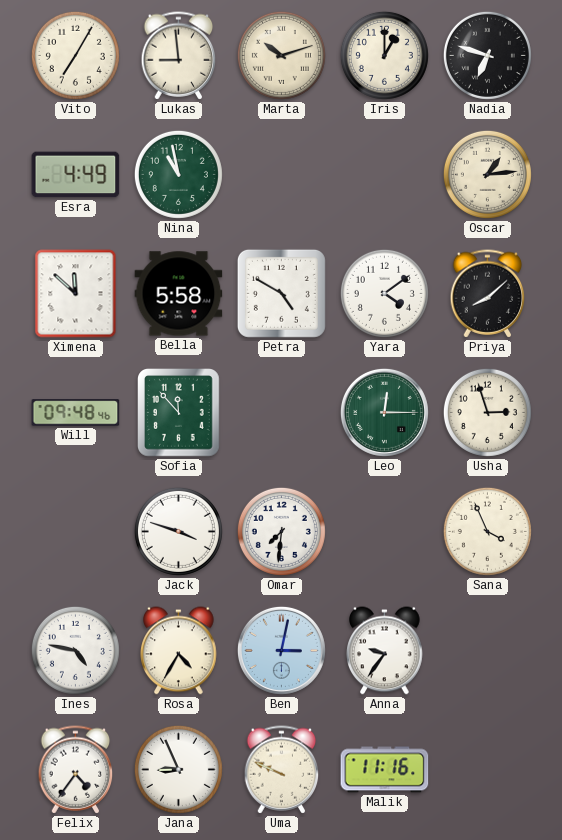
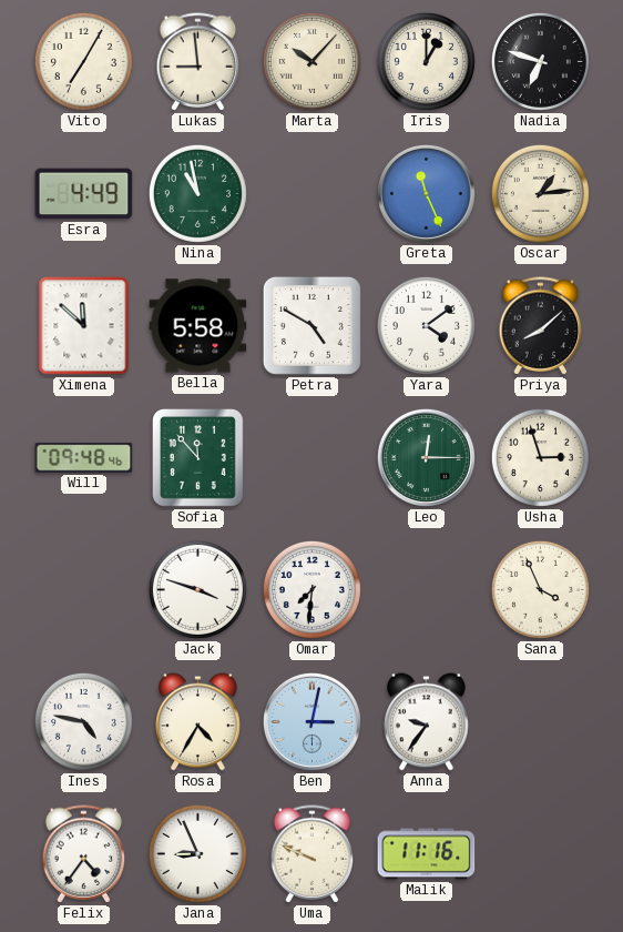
Marta: 10:12 -> 10:07 (311, 61)
Greta: none -> 11:26 (426, 193)
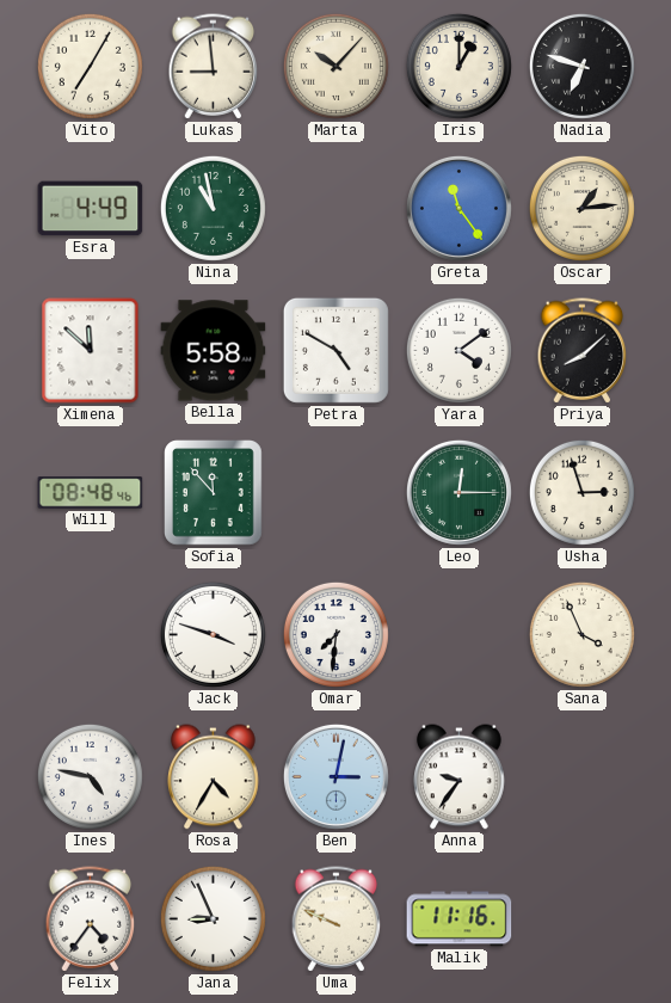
Greta: 11:26 -> 11:24 (458, 208)
Will: 09:48 -> 08:48 (91, 493)
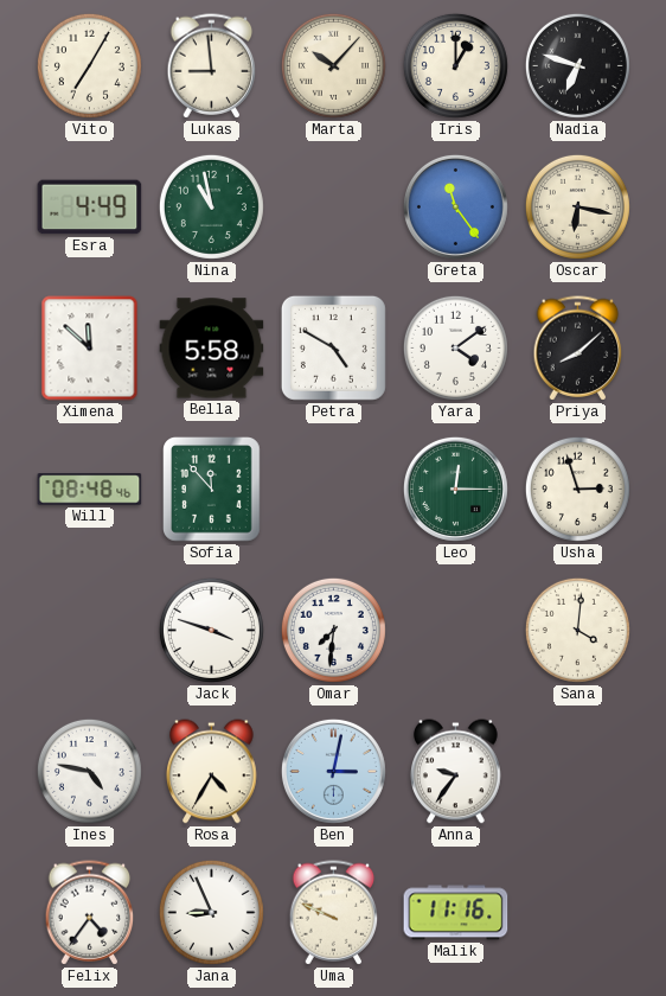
Oscar: 1:14 -> 6:17 (577, 206)
Sana: 3:56 -> 4:01 (577, 630)
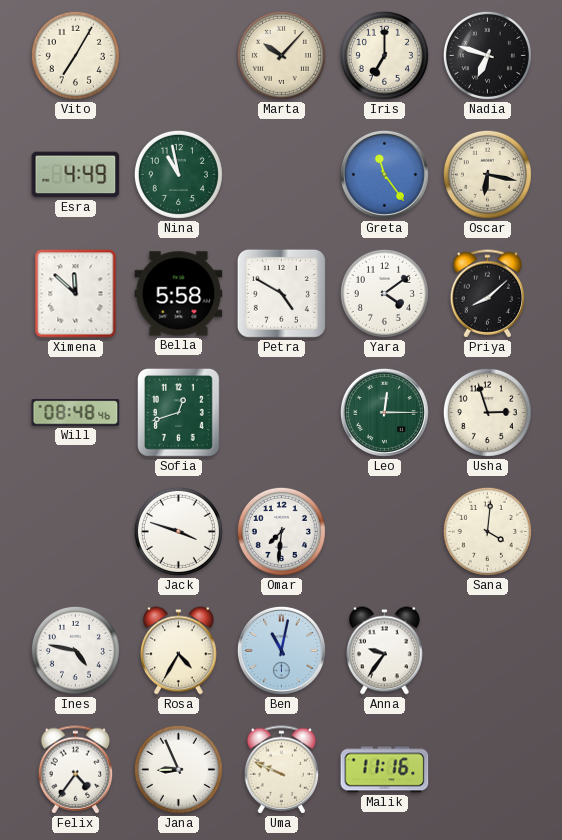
Lukas: 8:59 -> none (212, 66)
Iris: 1:00 -> 7:00 (384, 55)
Sofia: 11:53 -> 12:42 (179, 413)
Ben: 3:02 -> 11:02 (281, 650)
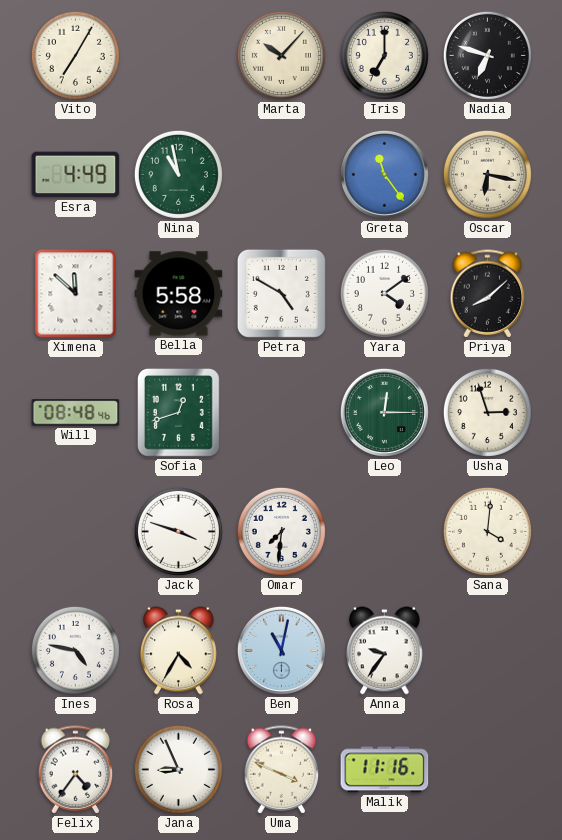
Uma: 9:49 -> 3:49 (282, 770)
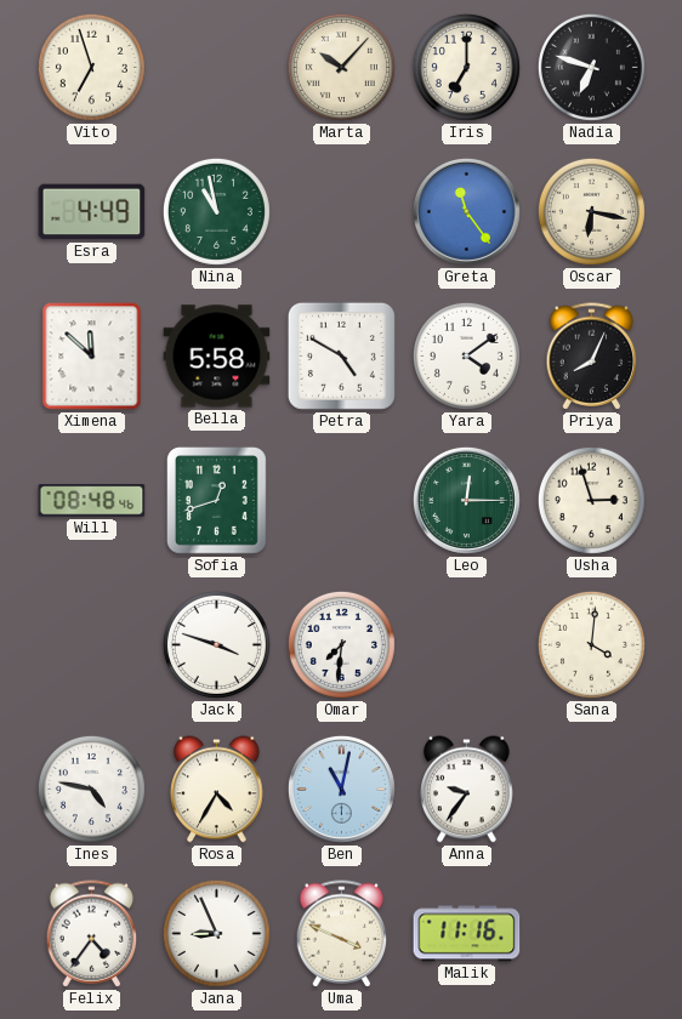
Vito: 7:05 -> 6:57 (91, 67)
Priya: 8:08 -> 8:04 (592, 357)
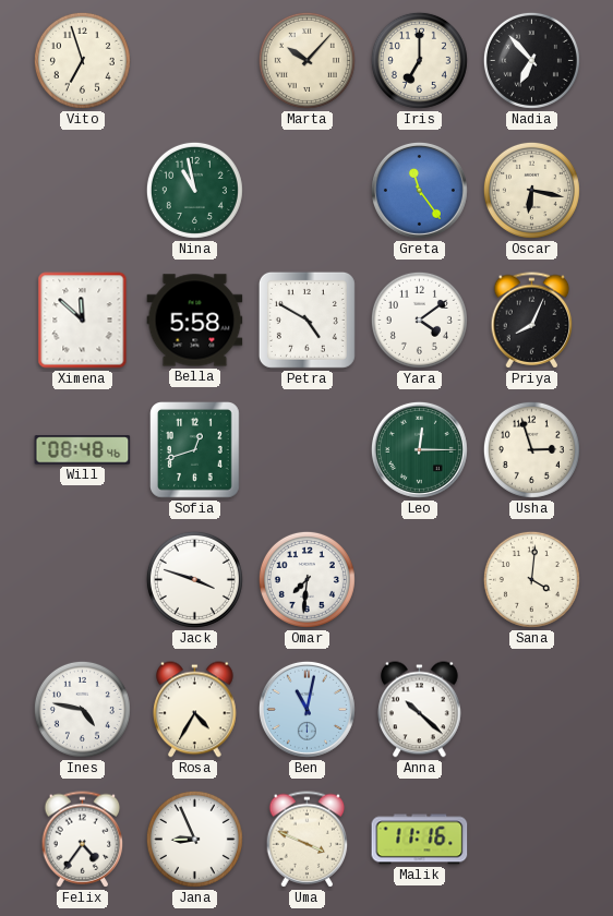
Nadia: 6:48 -> 6:53 (531, 60)
Esra: 4:49 -> none (92, 212)
Anna: 9:36 -> 10:22 (420, 710)
